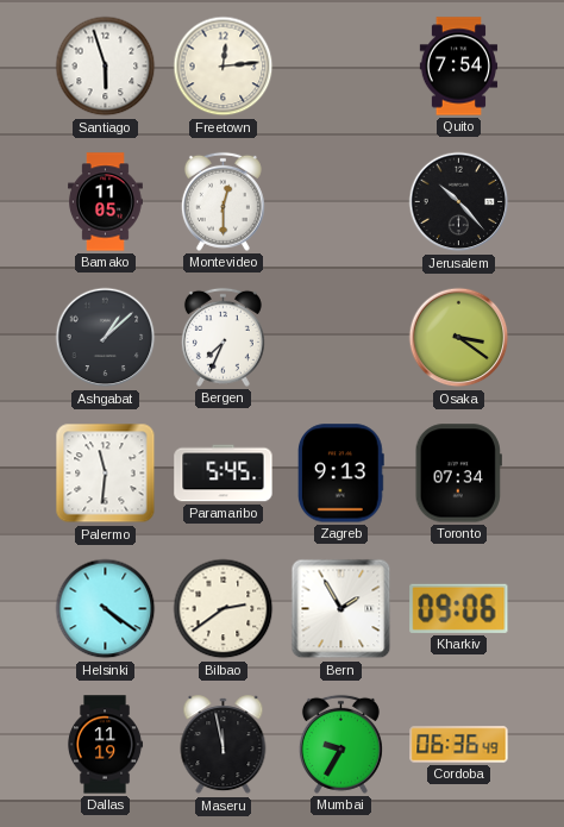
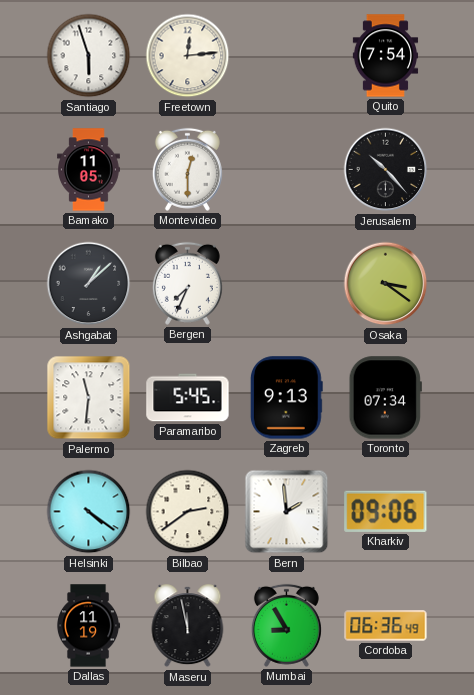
Bern: 1:55 -> 1:59 (287, 512)
Mumbai: 9:35 -> 8:55 (286, 625)
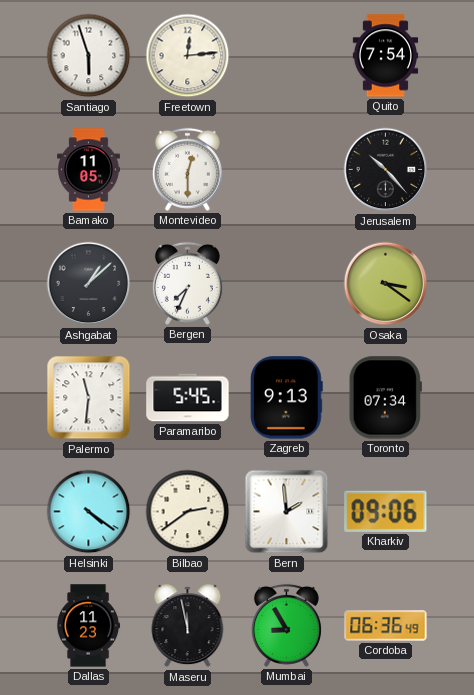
Dallas: 11:19 -> 11:23 (88, 626)
